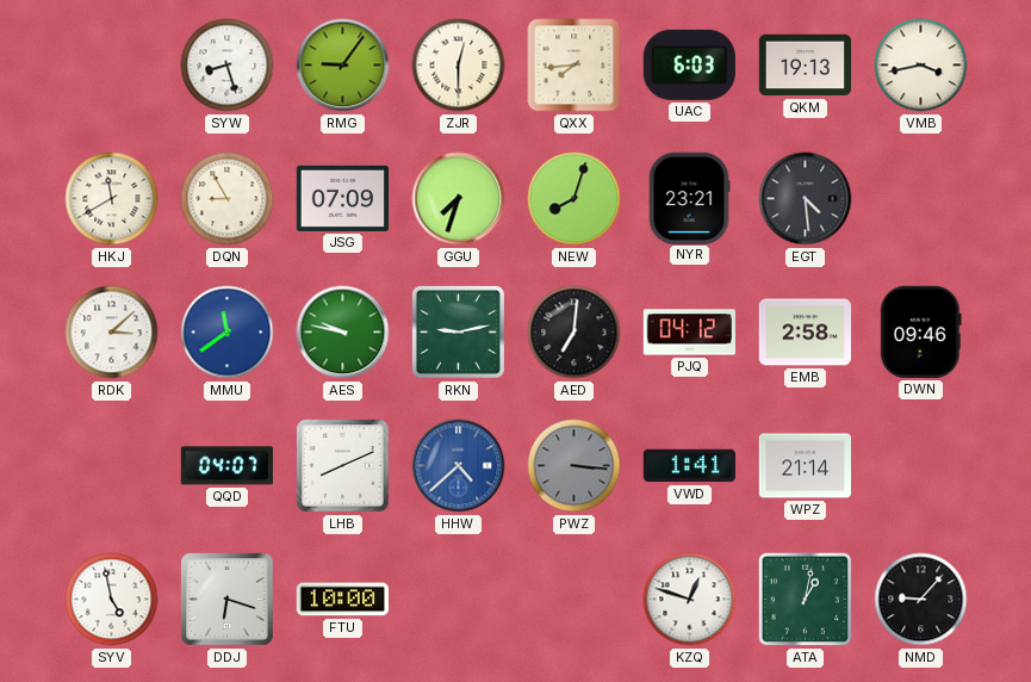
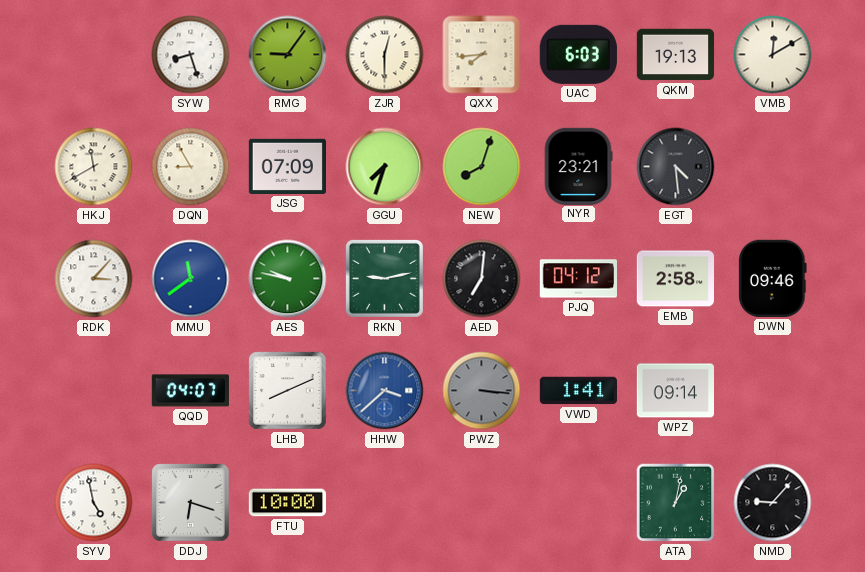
VMB: 3:43 -> 12:10 (773, 55)
RDK: 3:08 -> 3:07 (94, 279)
HHW: 4:38 -> 3:38 (385, 391)
WPZ: 21:14 -> 09:14 (675, 391)
KZQ: 12:48 -> none (690, 600)
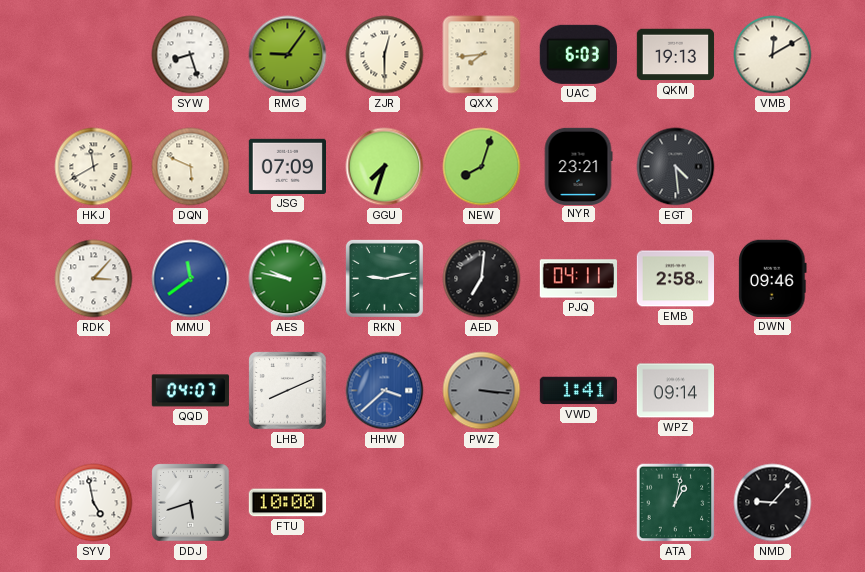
DQN: 8:55 -> 5:49 (191, 167)
PJQ: 04:12 -> 04:11 (578, 279)
DDJ: 6:18 -> 5:42 (191, 503)
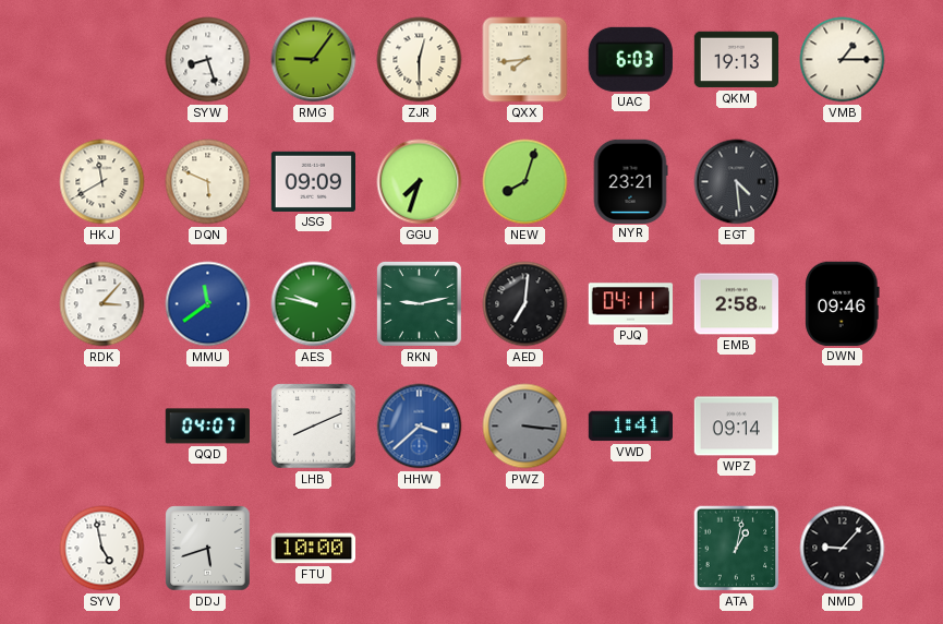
VMB: 12:10 -> 1:15 (843, 60)
JSG: 07:09 -> 09:09 (313, 181)
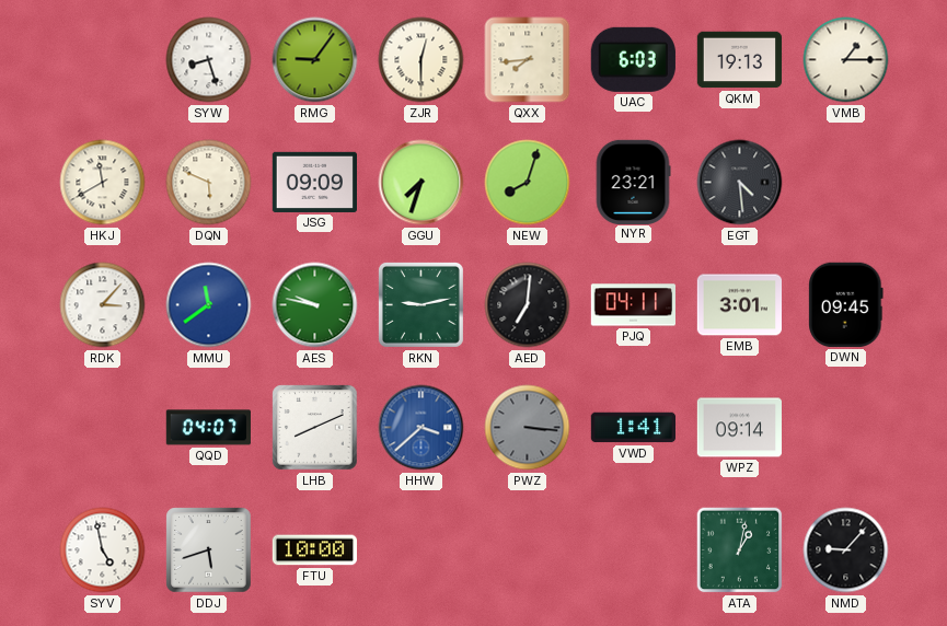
EMB: 2:58 -> 3:01 (739, 305)
DWN: 09:46 -> 09:45 (846, 304)
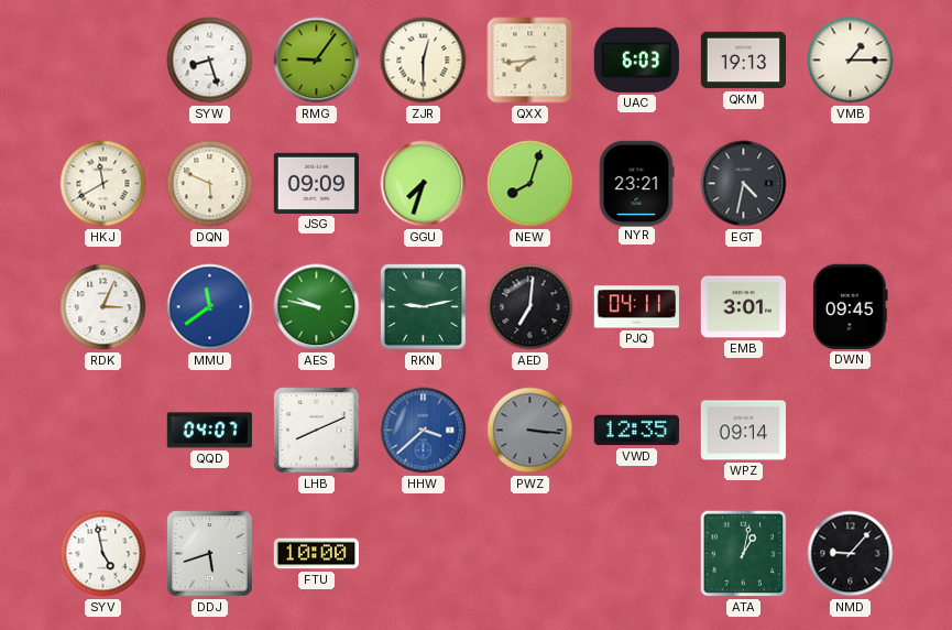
EGT: 4:29 -> 4:32 (744, 184)
RDK: 3:07 -> 3:04 (103, 307)
VWD: 1:41 -> 12:35 (636, 431)
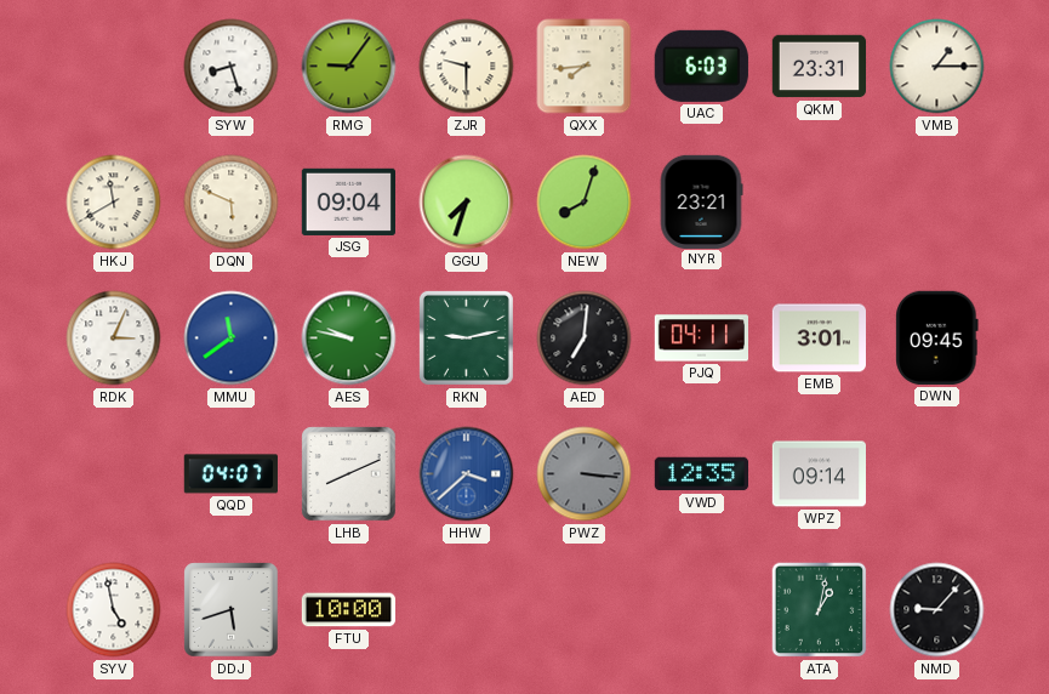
ZJR: 12:30 -> 9:30 (467, 67)
QKM: 19:13 -> 23:31 (820, 67)
JSG: 09:09 -> 09:04 (348, 201)
EGT: 4:32 -> none (744, 184)
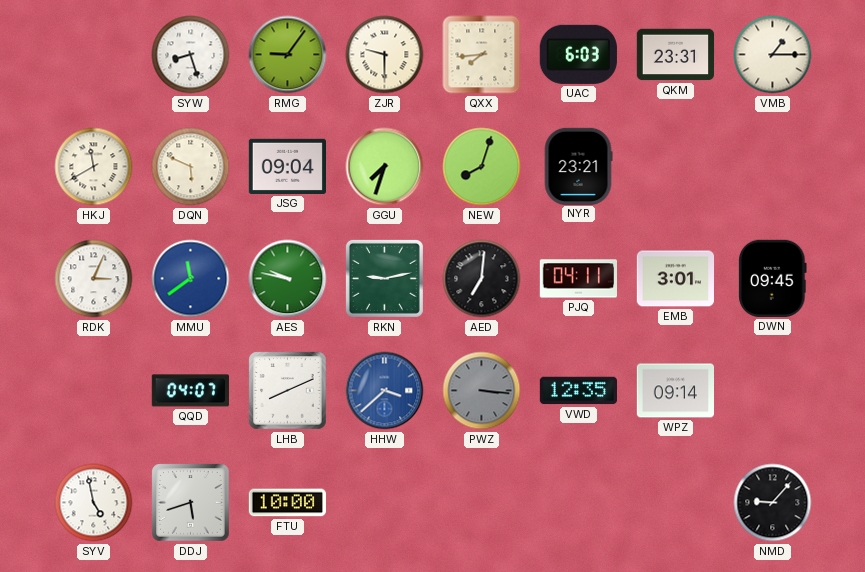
ATA: 1:02 -> none (820, 610)
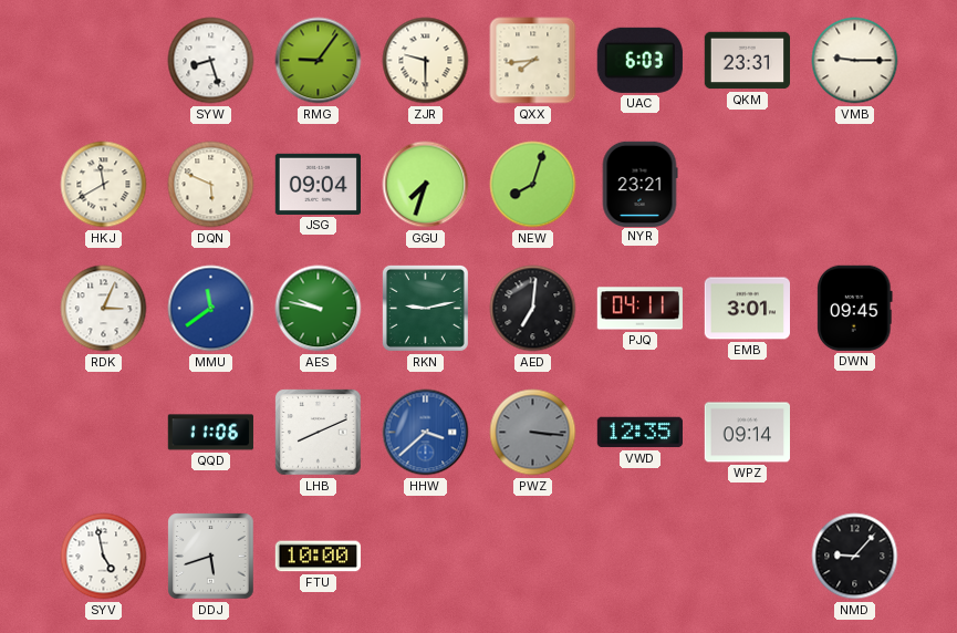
VMB: 1:15 -> 9:15 (855, 61)
QQD: 04:07 -> 11:06 (210, 433)
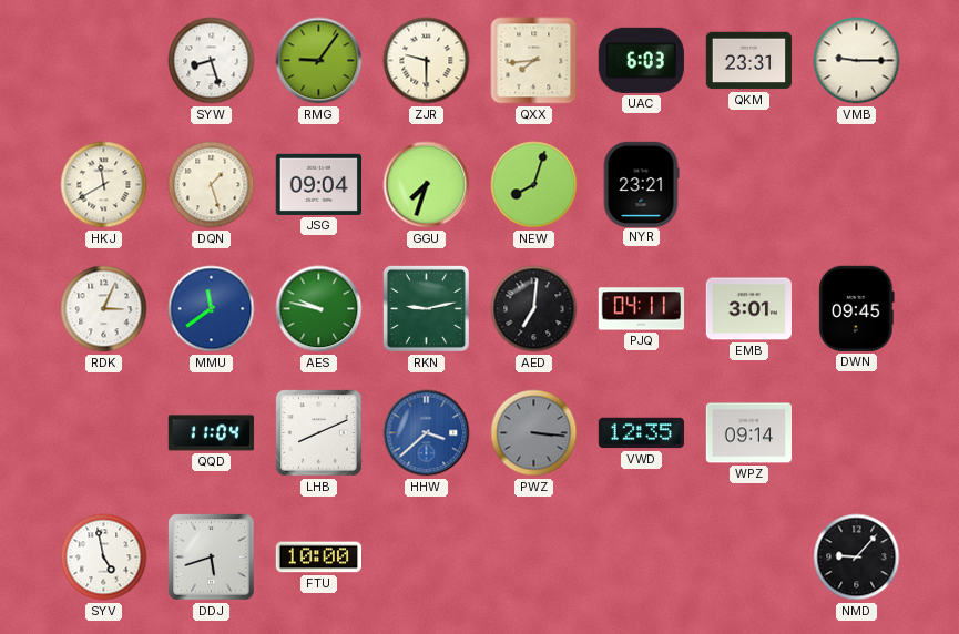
DQN: 5:49 -> 1:27 (212, 185)
QQD: 11:06 -> 11:04 (211, 433)
